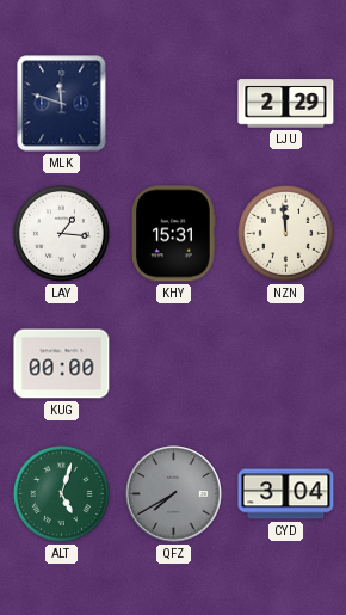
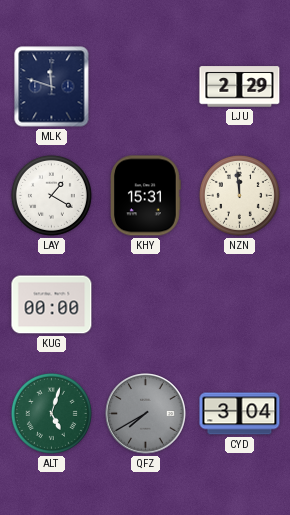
LAY: 1:16 -> 1:20 (51, 195)
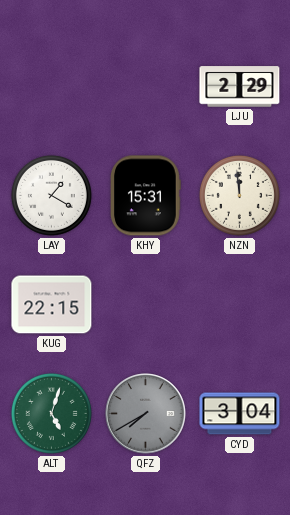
MLK: 11:48 -> none (52, 87)
KUG: 00:00 -> 22:15 (52, 305)
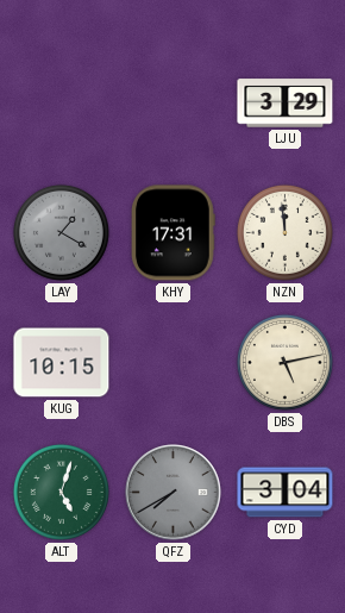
LJU: 2:29 -> 3:29 (286, 104)
LAY dial: white -> grey (61, 232)
KHY: 15:31 -> 17:31 (174, 233)
KUG: 22:15 -> 10:15 (62, 363)
DBS: none -> 5:13 (284, 362)
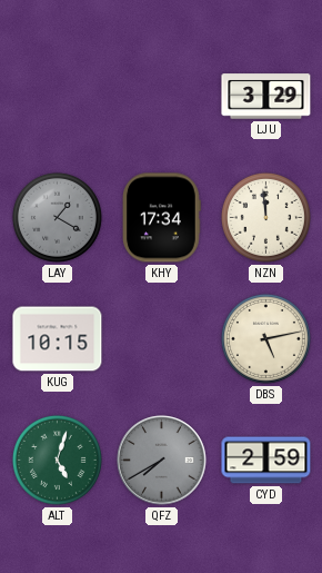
KHY: 17:31 -> 17:34 (162, 218)
CYD: 3:04 -> 2:59 (266, 461)
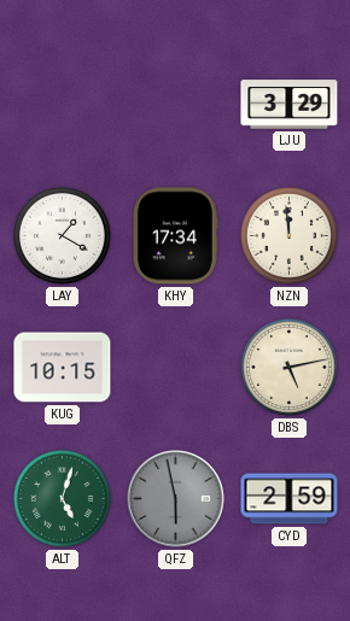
LAY dial: grey -> white (62, 235)
QFZ: 7:40 -> 5:58 (176, 499)
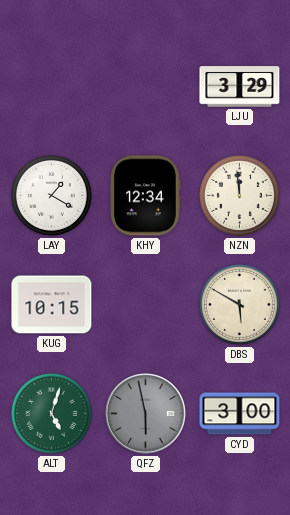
KHY: 17:34 -> 12:34 (146, 196)
DBS: 5:13 -> 5:50 (239, 304)
CYD: 2:59 -> 3:00 (240, 414)
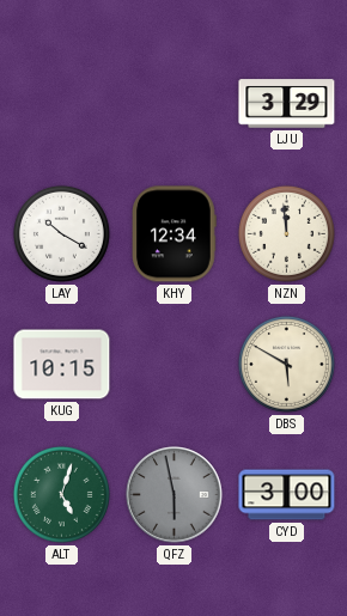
LAY: 1:20 -> 10:20 (61, 233)
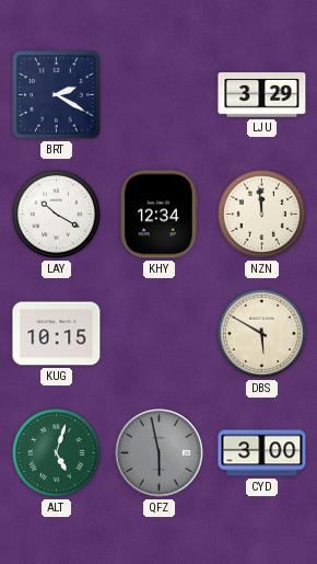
BRT: none -> 2:20 (57, 95)
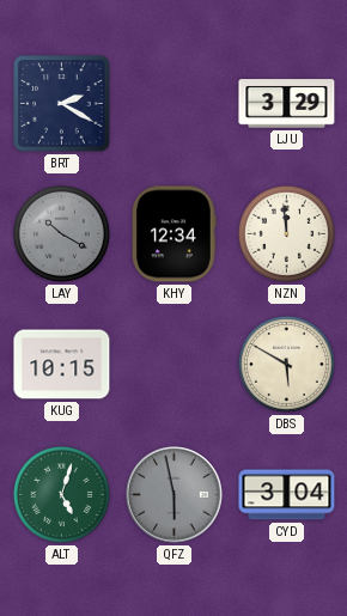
LAY dial: white -> grey (61, 233)
CYD: 3:00 -> 3:04 (287, 495)
